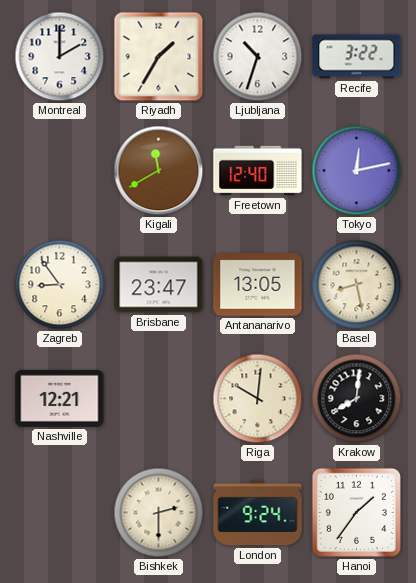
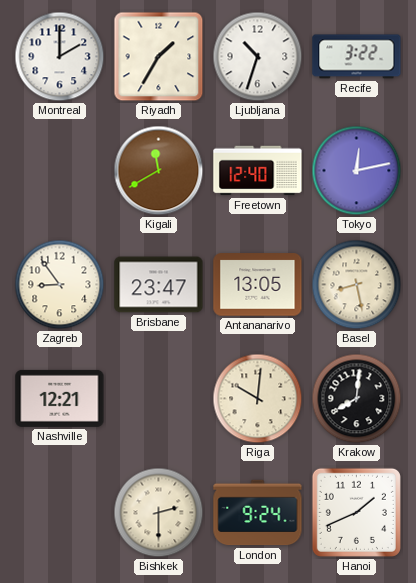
Hanoi: 1:36 -> 1:41 (356, 512)
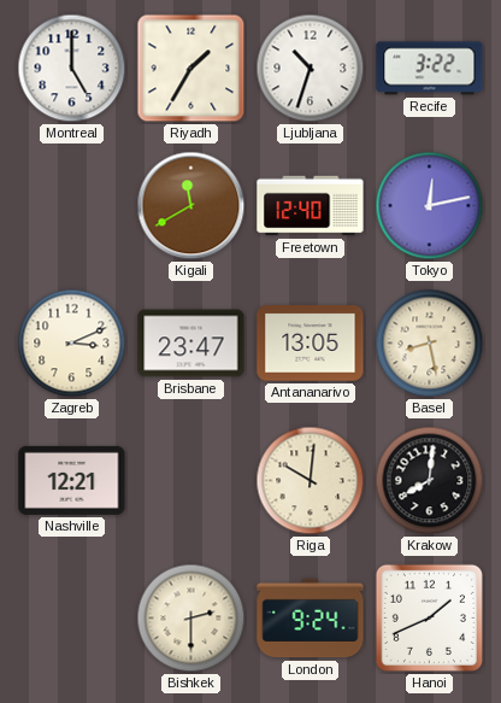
Montreal: 2:00 -> 5:00 (72, 69)
Zagreb: 8:54 -> 3:11 (72, 344)
